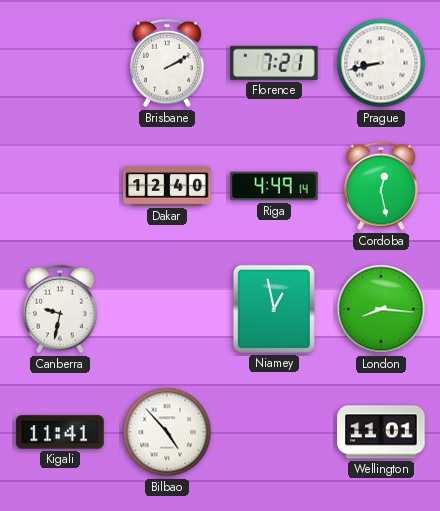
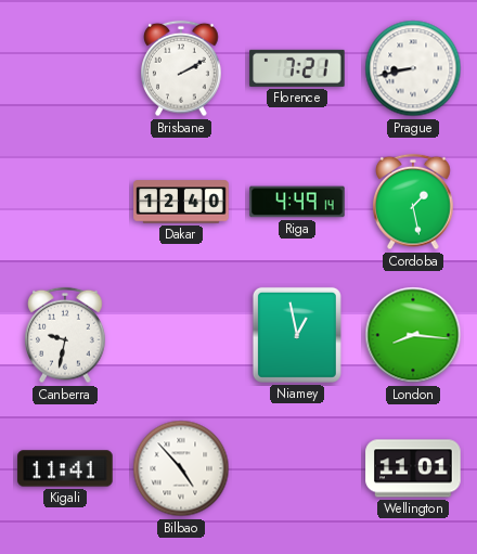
Cordoba: 12:28 -> 1:28 (413, 202)
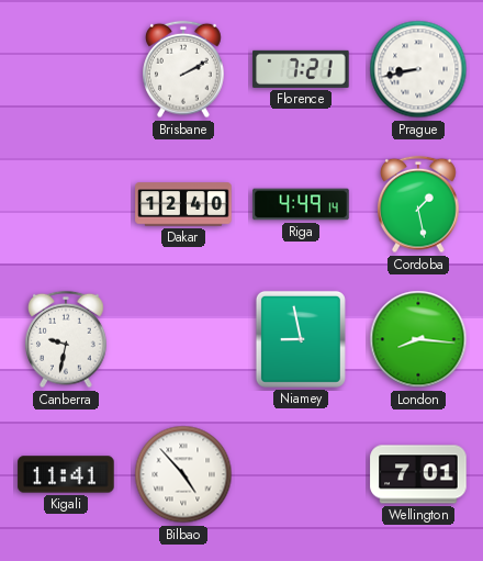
Niamey: 12:58 -> 8:58 (301, 339)
Wellington: 11:01 -> 7:01 (418, 474)
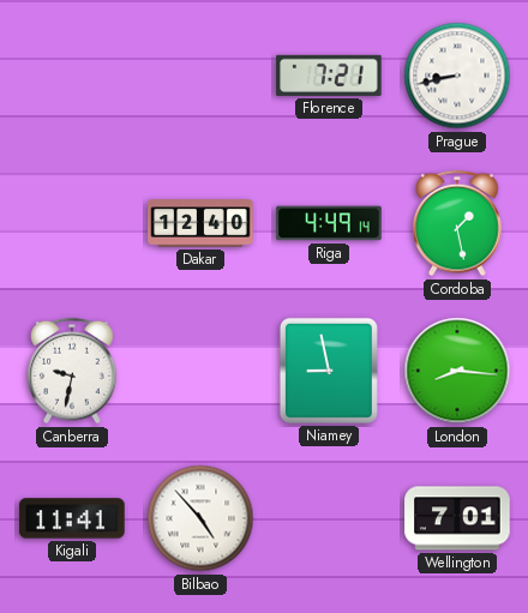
Brisbane: 2:10 -> none (183, 69)
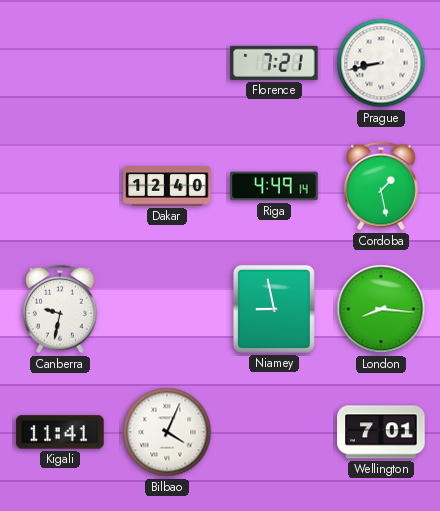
Bilbao: 4:53 -> 4:04 (167, 432)
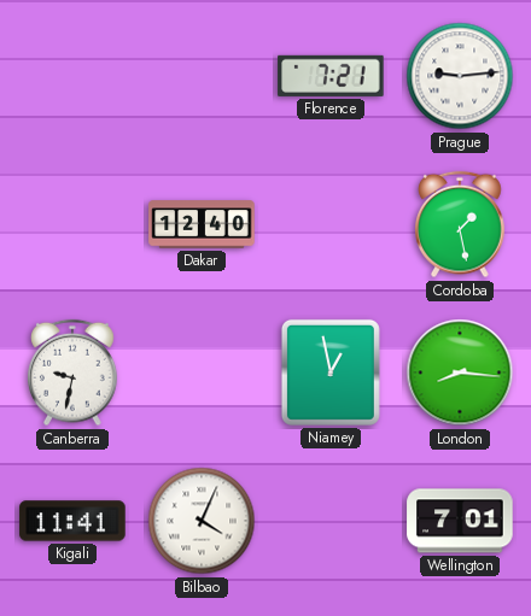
Prague: 8:43 -> 9:14 (460, 76)
Riga: 4:49 -> none (274, 186)
Niamey: 8:58 -> 12:58 (331, 372)
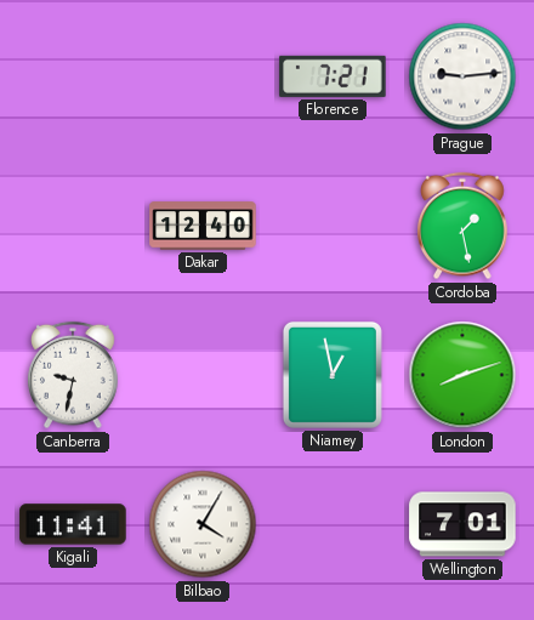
London: 8:16 -> 8:12 (462, 375)
Bilbao: 4:04 -> 4:05 (203, 524)
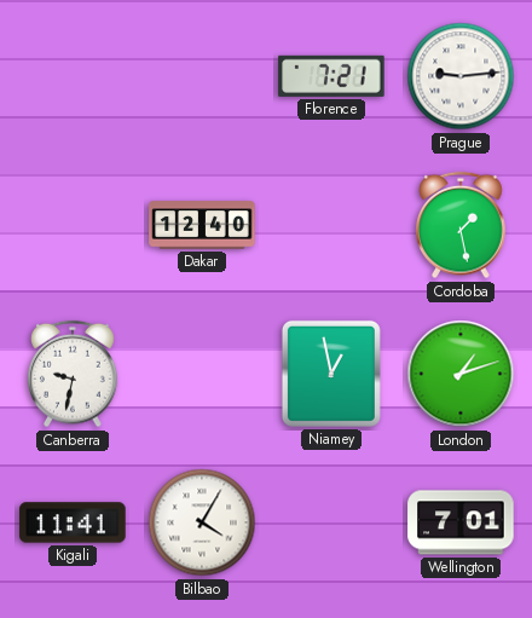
London: 8:12 -> 1:12 (461, 374)
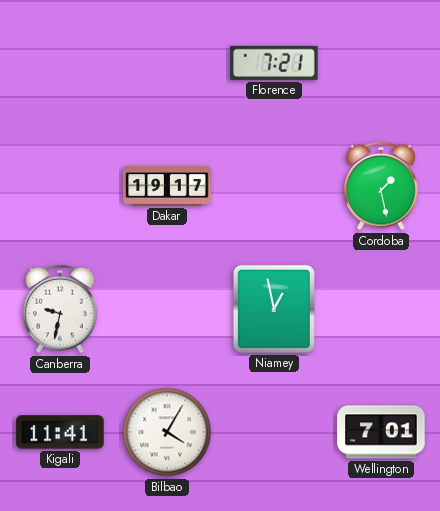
Prague: 9:14 -> none (461, 76)
Dakar: 12:40 -> 19:17 (167, 186)
London: 1:12 -> none (461, 374)
